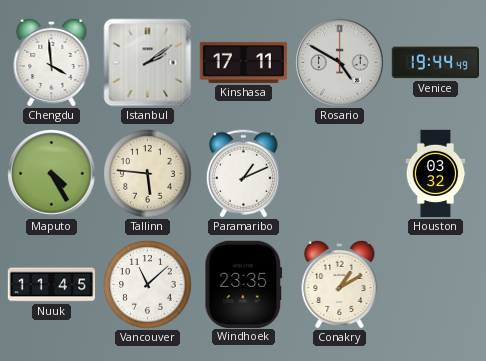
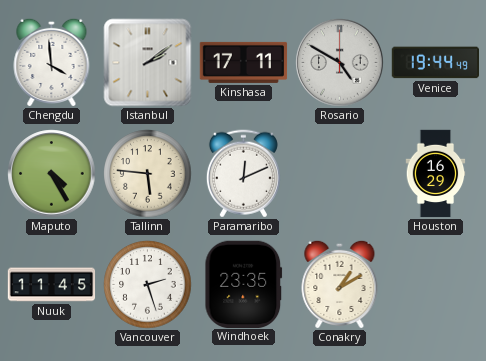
Paramaribo: 1:11 -> 12:11 (243, 174)
Houston: 03:32 -> 16:29 (436, 174)
Vancouver: 11:08 -> 2:27 (148, 285)
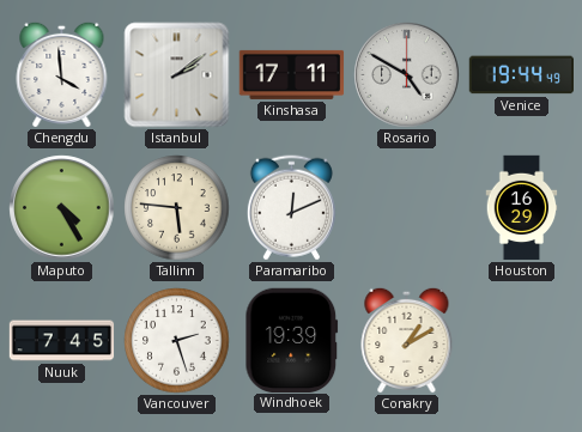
Nuuk: 11:45 -> 7:45 (62, 341)
Windhoek: 23:35 -> 19:39 (292, 340)
